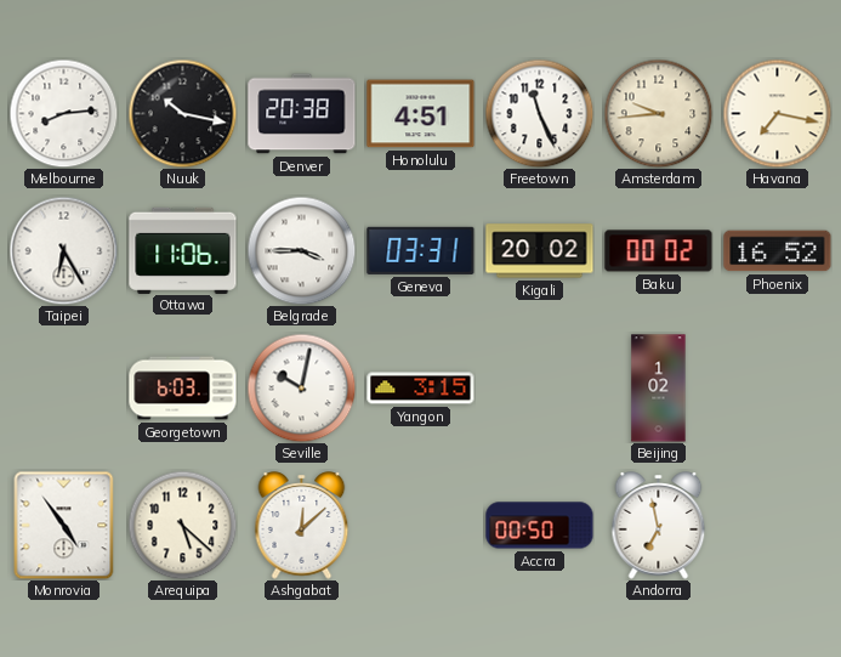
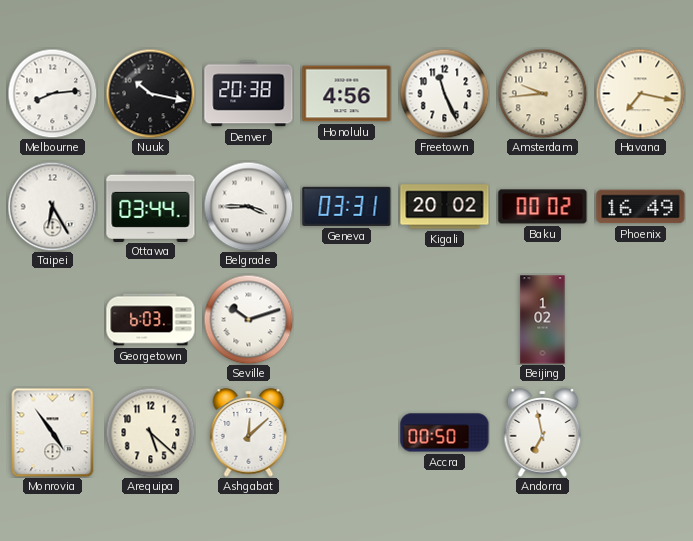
Honolulu: 4:51 -> 4:56 (347, 94)
Ottawa: 11:06 -> 03:44 (151, 206)
Phoenix: 16:52 -> 16:49 (641, 207)
Seville: 10:02 -> 10:12 (248, 319)
Yangon: 3:15 -> none (421, 389)
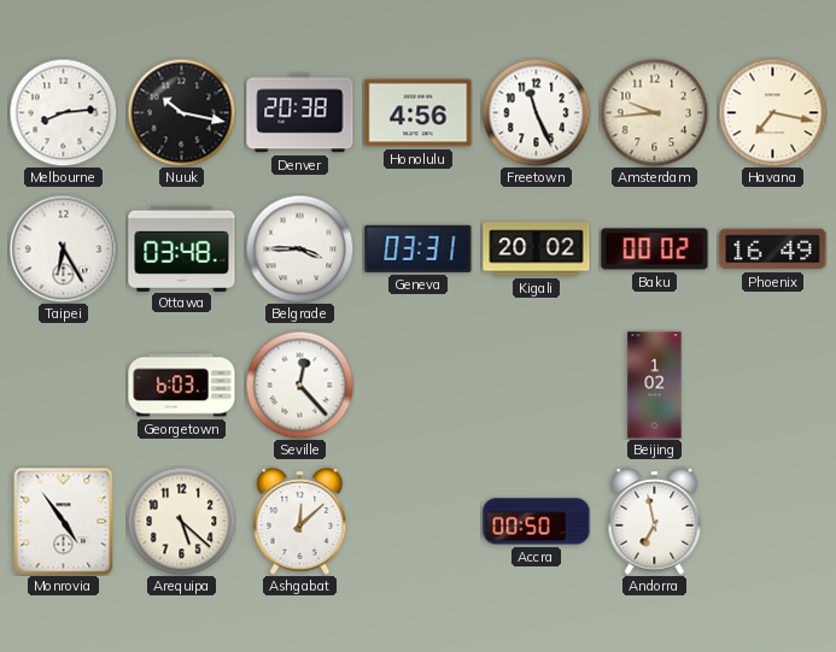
Ottawa: 03:44 -> 03:48 (182, 248)
Seville: 10:12 -> 12:23 (299, 384)
